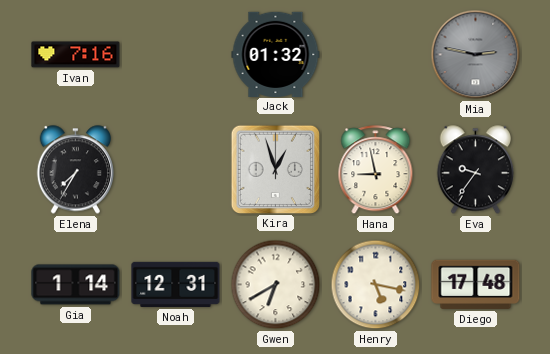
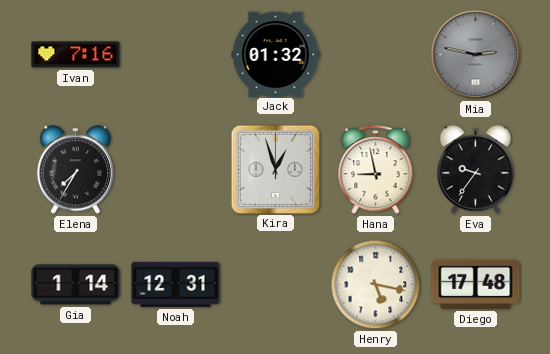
Gwen: 6:40 -> none (276, 285)
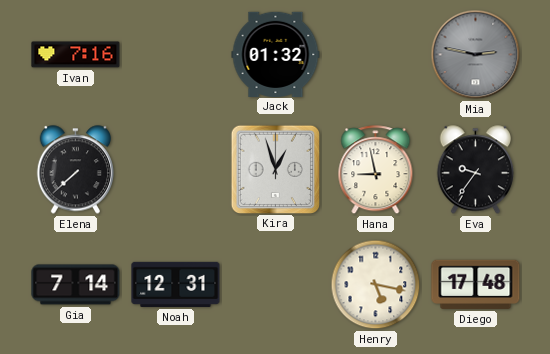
Elena: 7:35 -> 7:38 (75, 170)
Gia: 1:14 -> 7:14 (76, 285)
